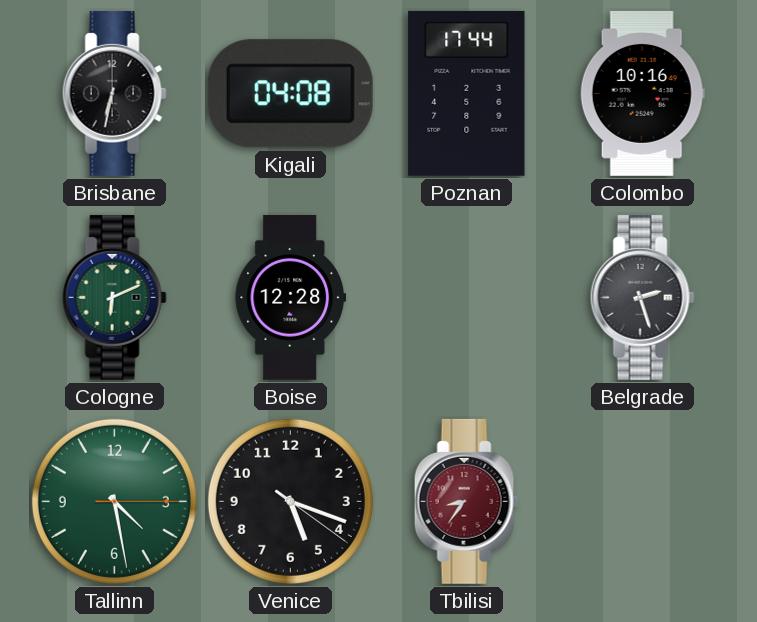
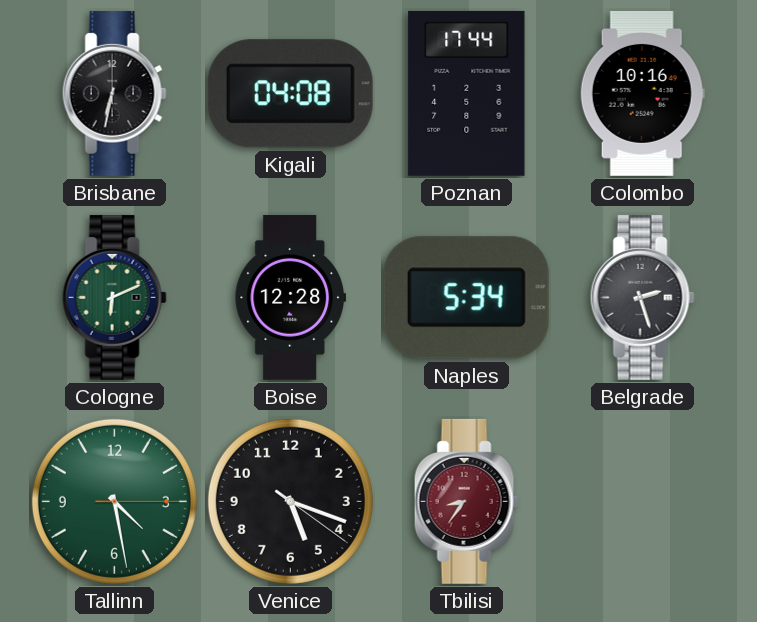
Naples: none -> 5:34 (466, 298)
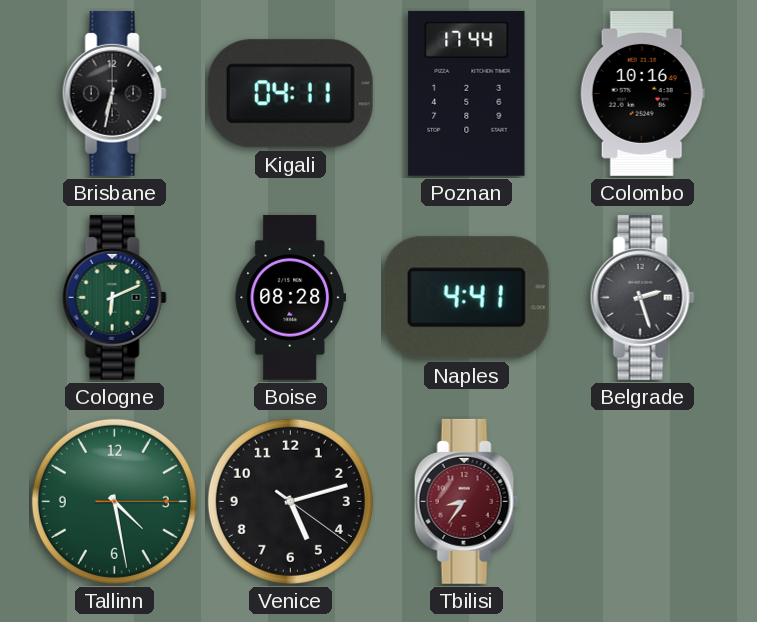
Kigali: 04:08 -> 04:11 (290, 94)
Boise: 12:28 -> 08:28 (291, 297)
Naples: 5:34 -> 4:41 (466, 298)
Venice: 5:18 -> 5:12 (290, 501)
